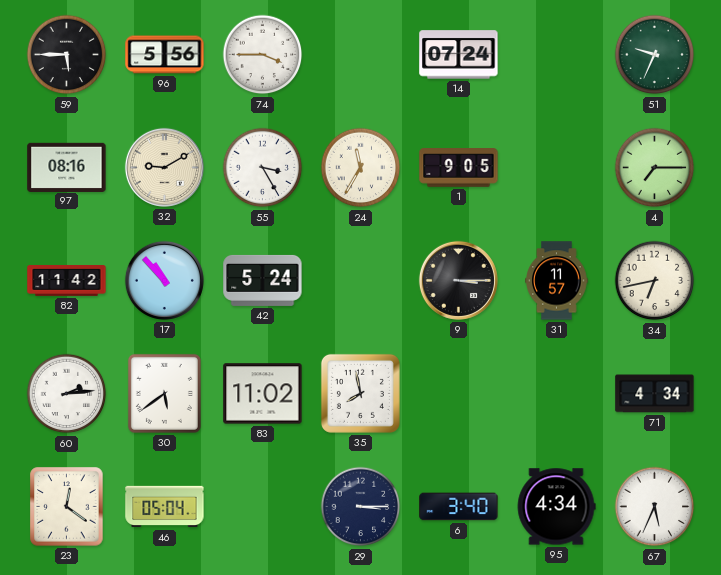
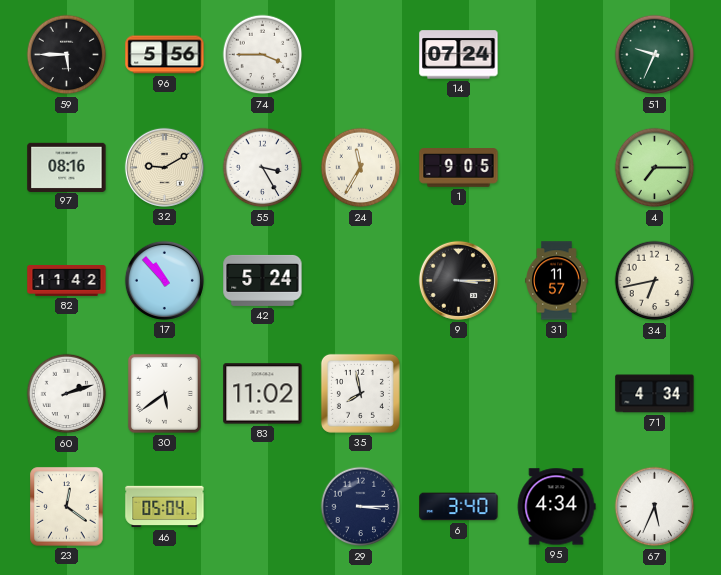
60: 2:14 -> 2:12 (67, 394)
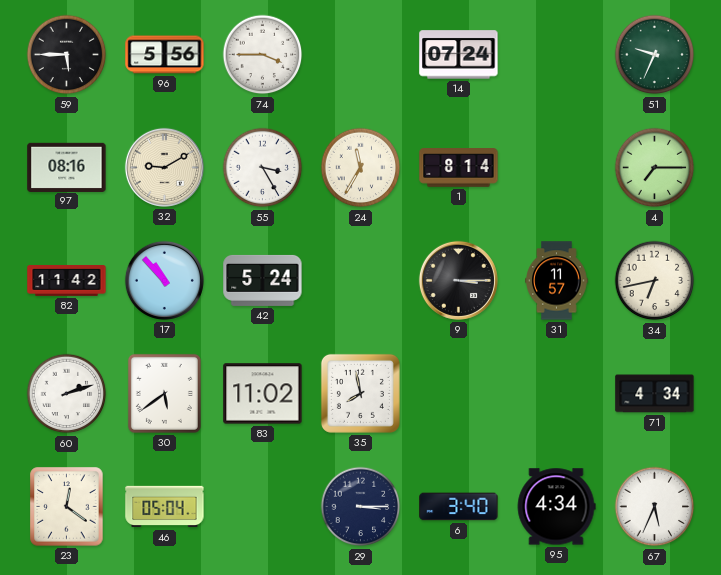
1: 9:05 -> 8:14 (459, 168)
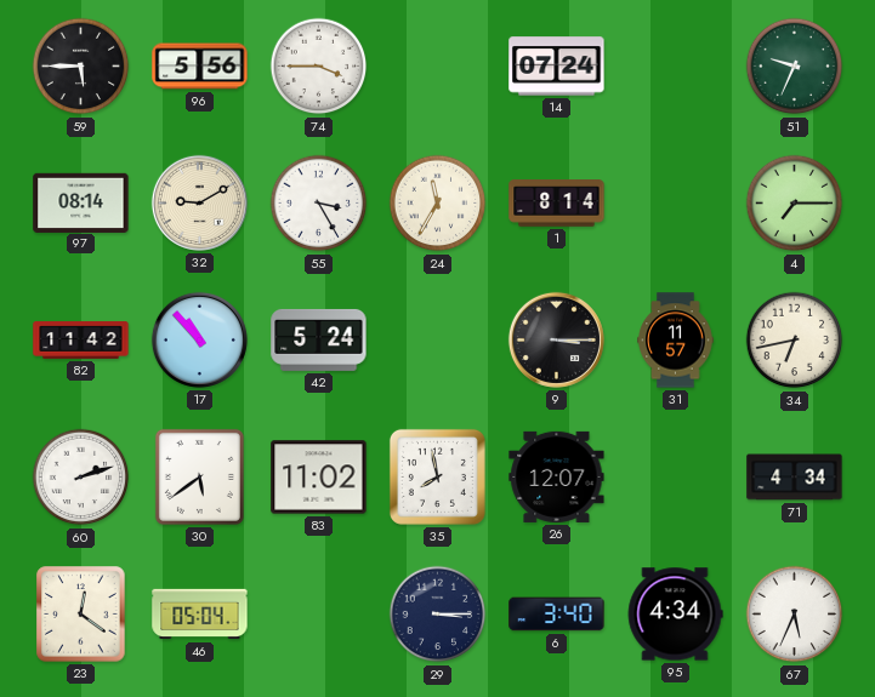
97: 08:16 -> 08:14 (81, 202)
26: none -> 12:07 (557, 476)
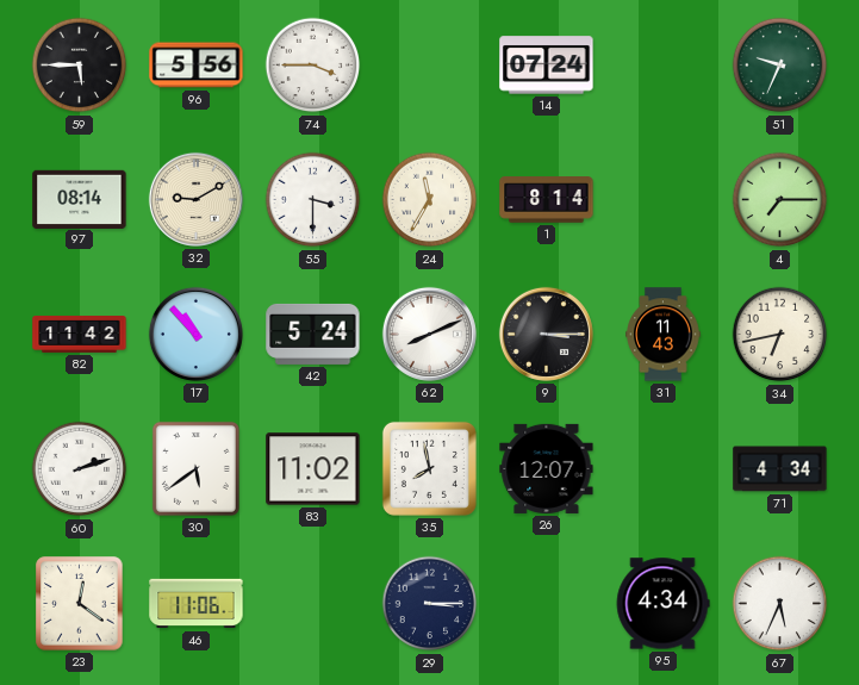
55: 3:25 -> 3:30 (313, 200)
62: none -> 8:11 (429, 334)
31: 11:57 -> 11:43 (664, 335)
46: 05:04 -> 11:06 (197, 604)
6: 3:40 -> none (557, 615)
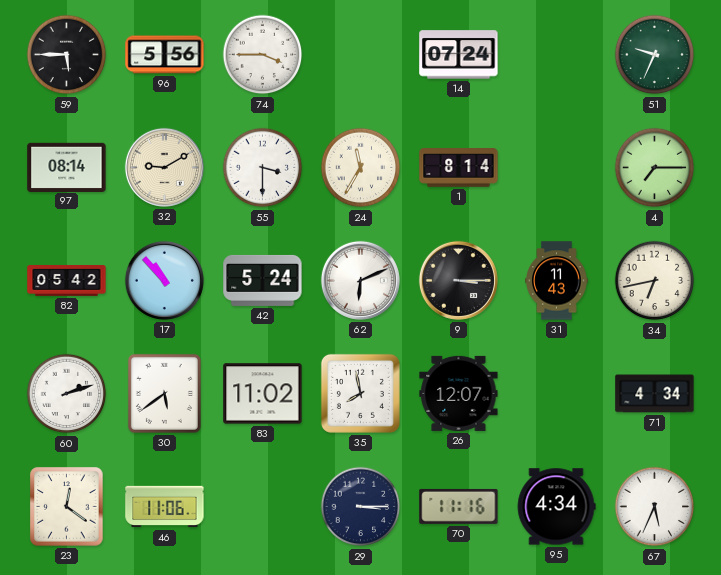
82: 11:42 -> 05:42 (67, 281)
62: 8:11 -> 6:11 (360, 280)
70: none -> 11:16 (459, 506)
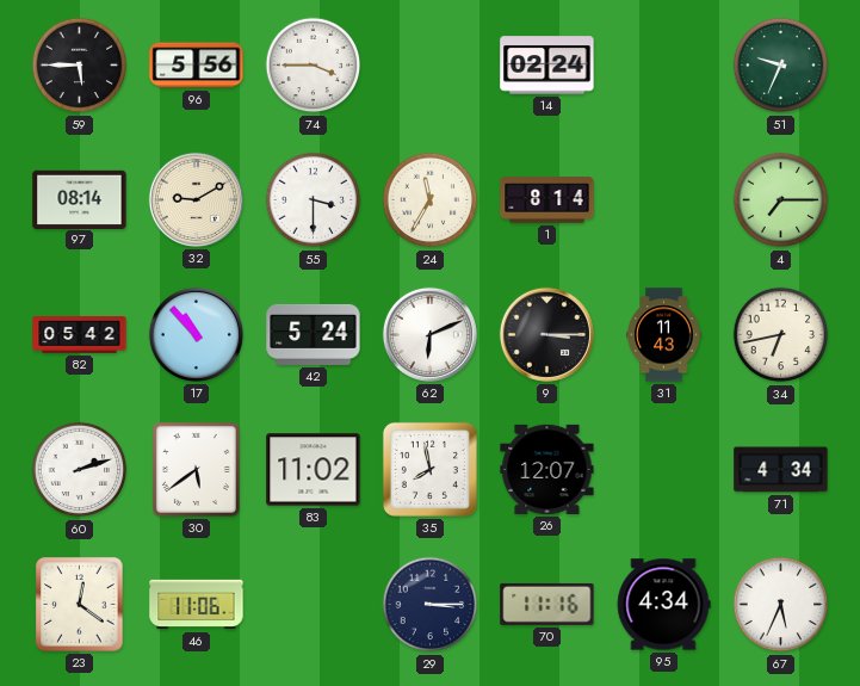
14: 07:24 -> 02:24 (547, 66)
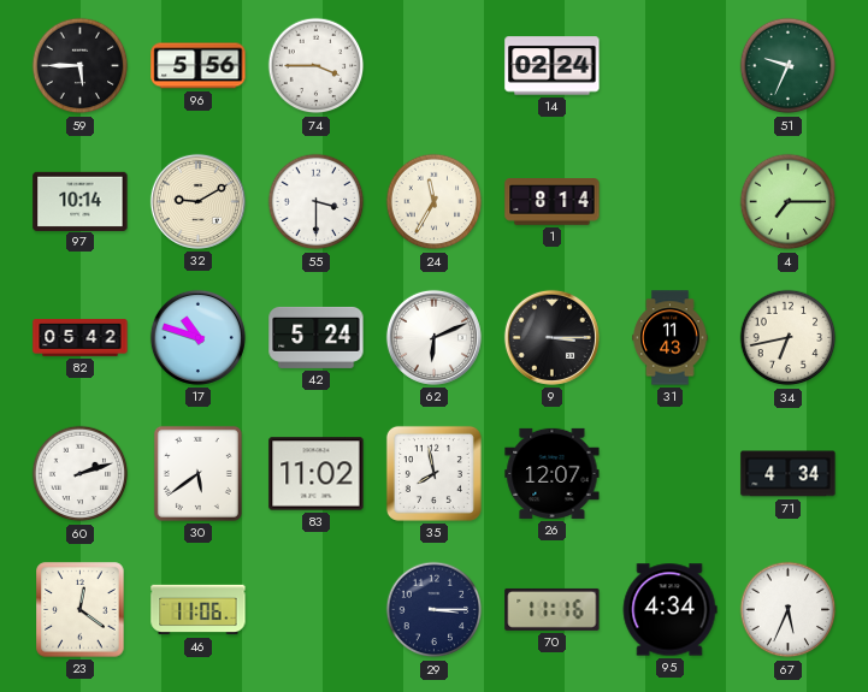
97: 08:14 -> 10:14 (81, 201)
17: 10:53 -> 10:48 (197, 337)
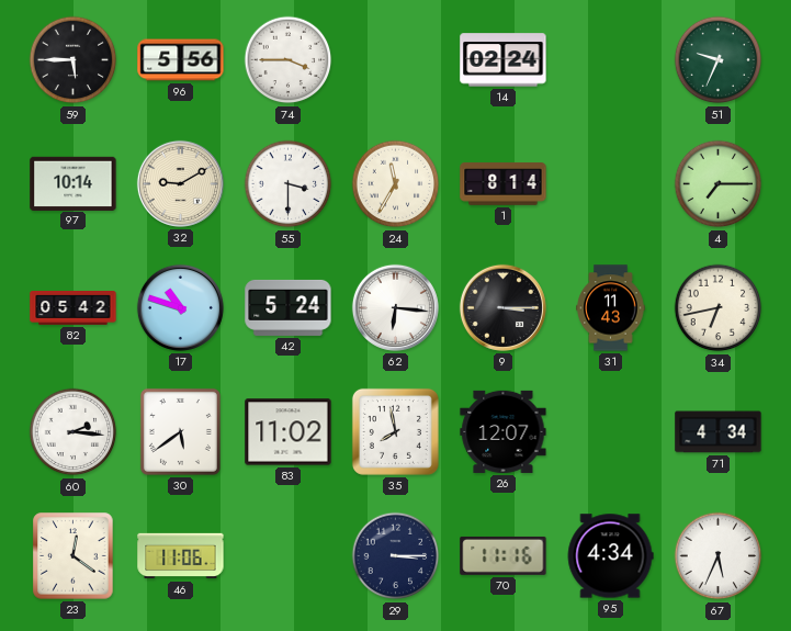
62: 6:11 -> 6:16 (395, 307)
60: 2:12 -> 2:16 (74, 432)
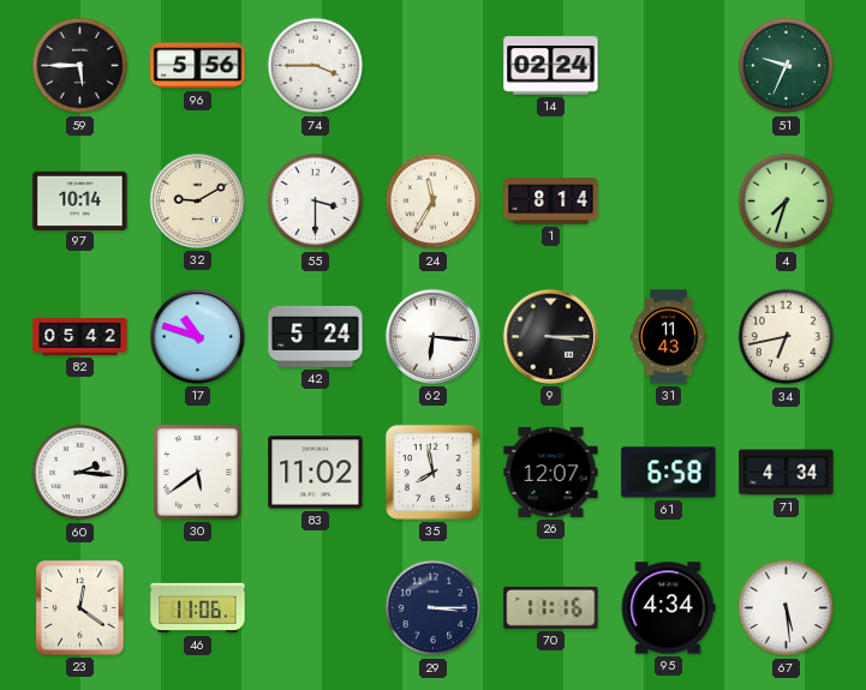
4: 7:15 -> 7:33 (787, 202)
61: none -> 6:58 (669, 473)
67: 5:34 -> 5:29 (787, 608)
